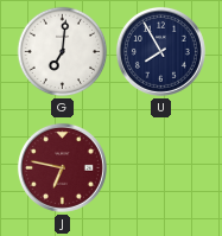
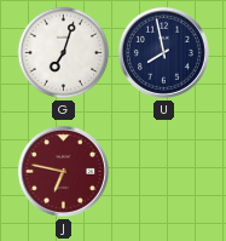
G: 7:01 -> 7:03 (64, 53)
U: 7:55 -> 7:58 (163, 52)
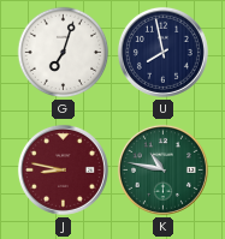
J: 6:47 -> 8:47 (63, 169)
K: none -> 10:47 (162, 169)
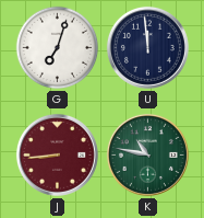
U: 7:58 -> 11:59 (147, 47)
J: 8:47 -> 8:44 (57, 154)
